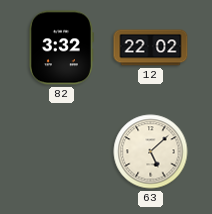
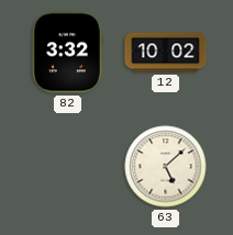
12: 22:02 -> 10:02 (166, 53)
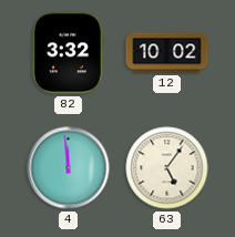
4: none -> 11:59 (69, 168)
63: 5:08 -> 5:06 (167, 168)
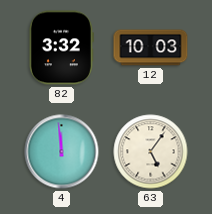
12: 10:02 -> 10:03 (151, 48)
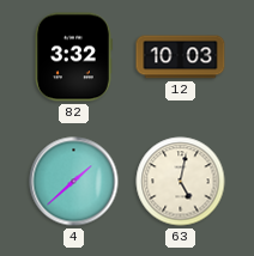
4: 11:59 -> 1:38 (74, 182)
63: 5:06 -> 5:02 (181, 182)
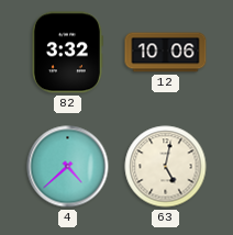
12: 10:03 -> 10:06 (166, 53)
4: 1:38 -> 4:38 (68, 167)
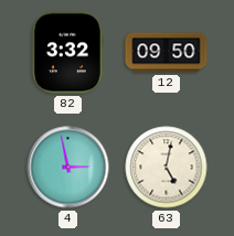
12: 10:06 -> 09:50 (167, 53)
4: 4:38 -> 2:58 (68, 168)
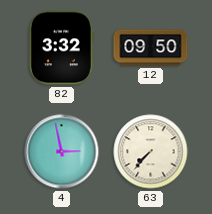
63: 5:02 -> 7:37 (151, 152)
